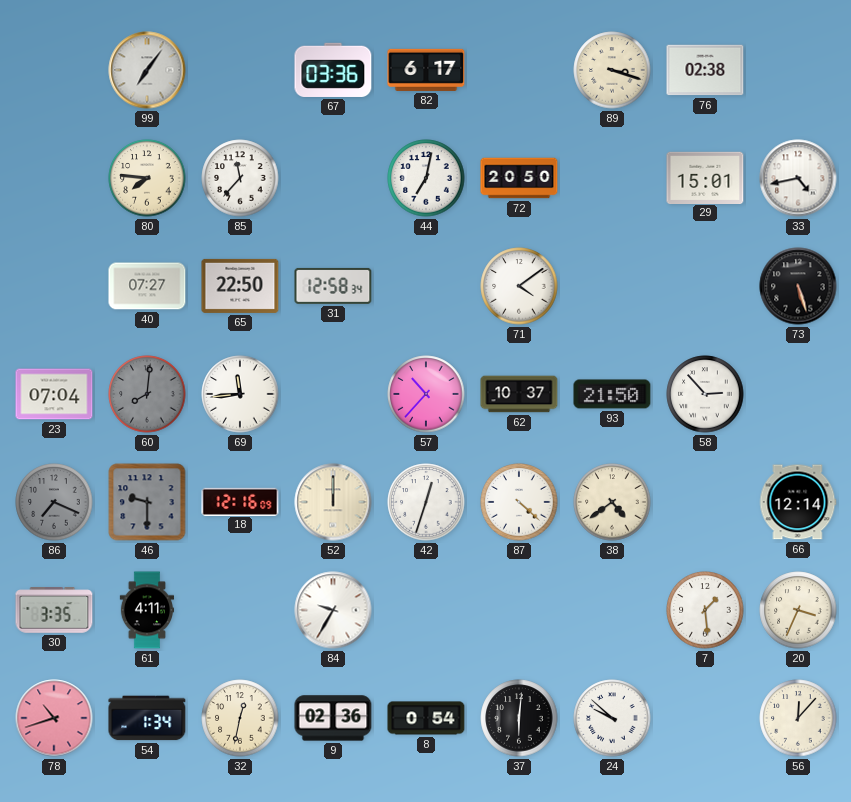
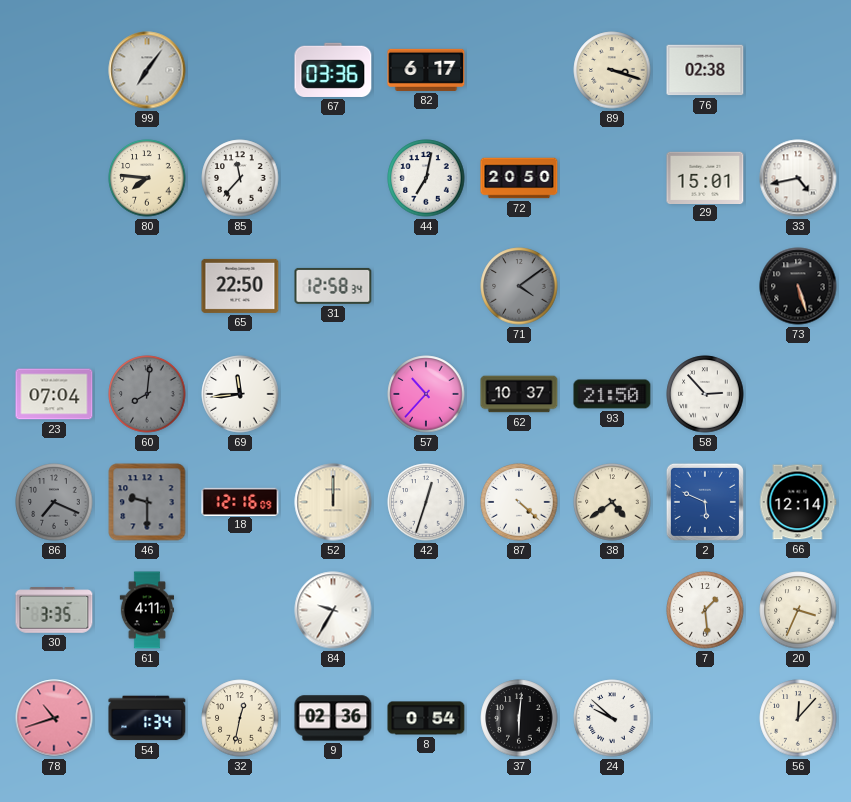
40: 07:27 -> none (147, 286)
71 dial: white -> grey (519, 286)
2: none -> 5:49 (705, 502)
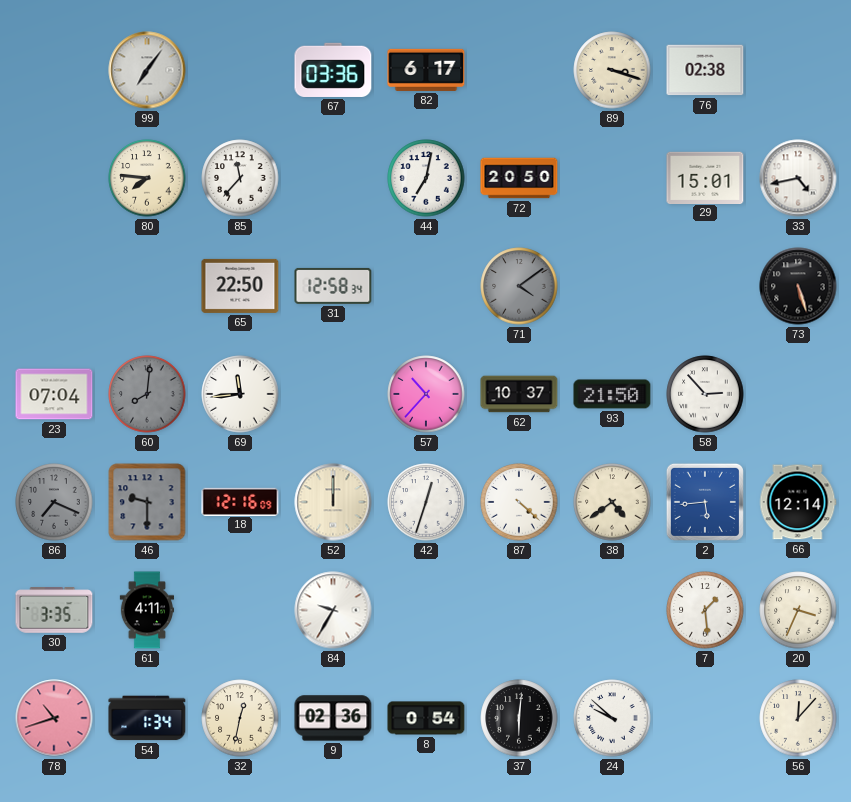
2: 5:49 -> 5:44 (705, 502)
